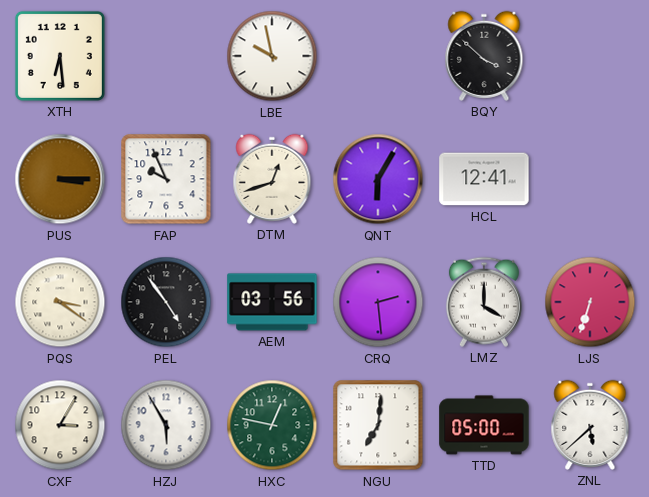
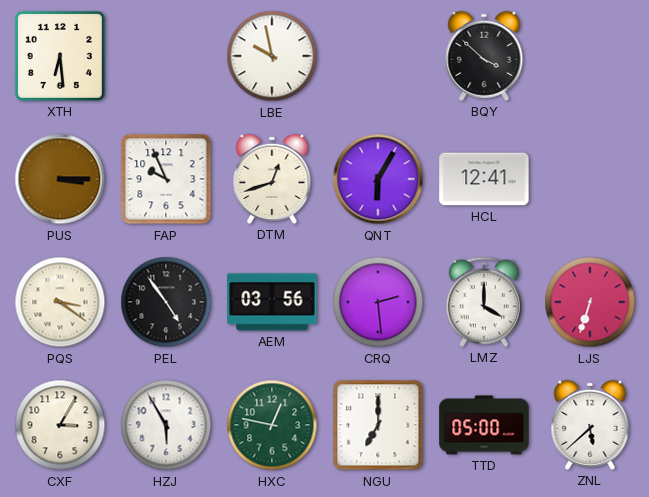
NGU: 7:01 -> 7:00 (378, 425)
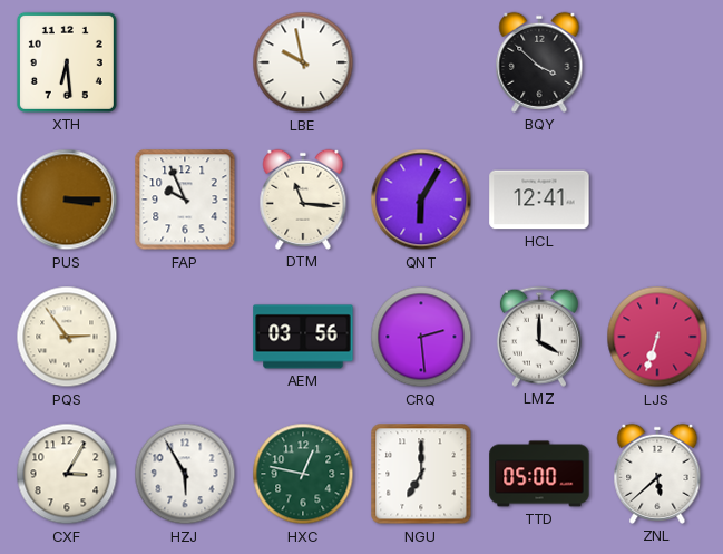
DTM: 12:42 -> 11:16 (303, 200)
PQS: 3:21 -> 2:54 (67, 337)
PEL: 4:54 -> none (166, 302)
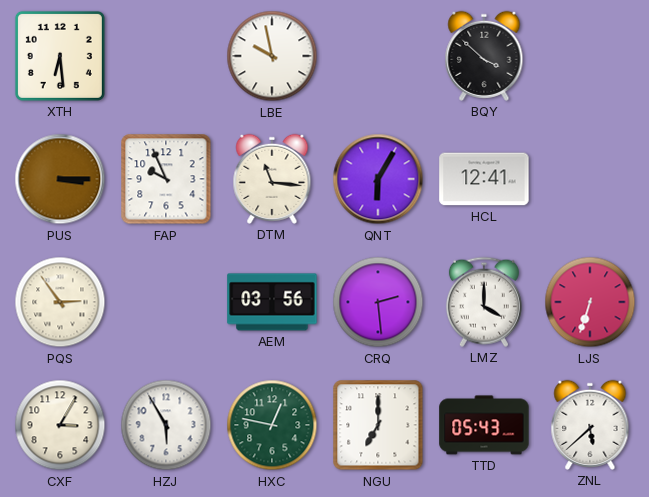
TTD: 05:00 -> 05:43 (484, 425)
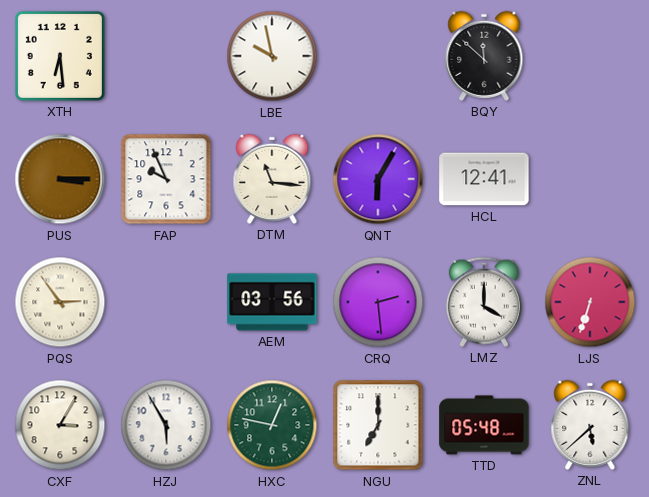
BQY: 3:52 -> 11:52 (484, 56)
TTD: 05:43 -> 05:48 (484, 425)
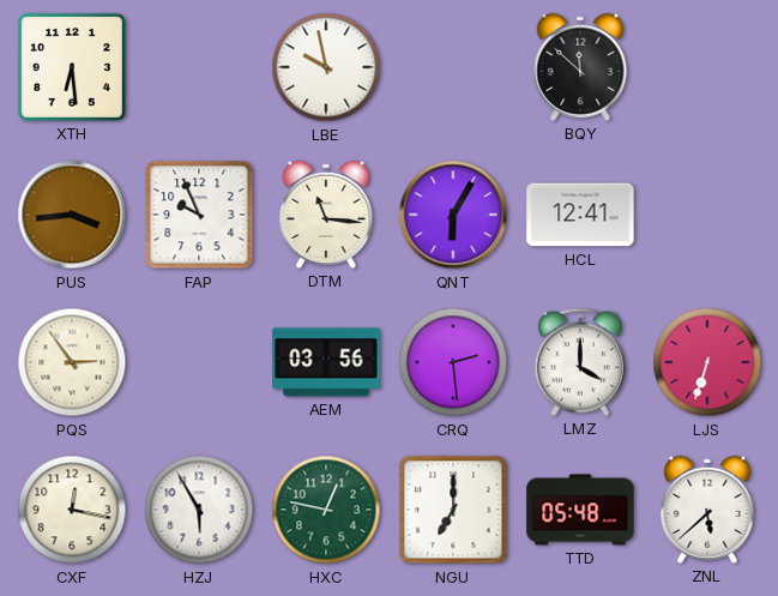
PUS: 3:15 -> 3:44 (72, 215)
CXF: 3:05 -> 12:17 (72, 510)
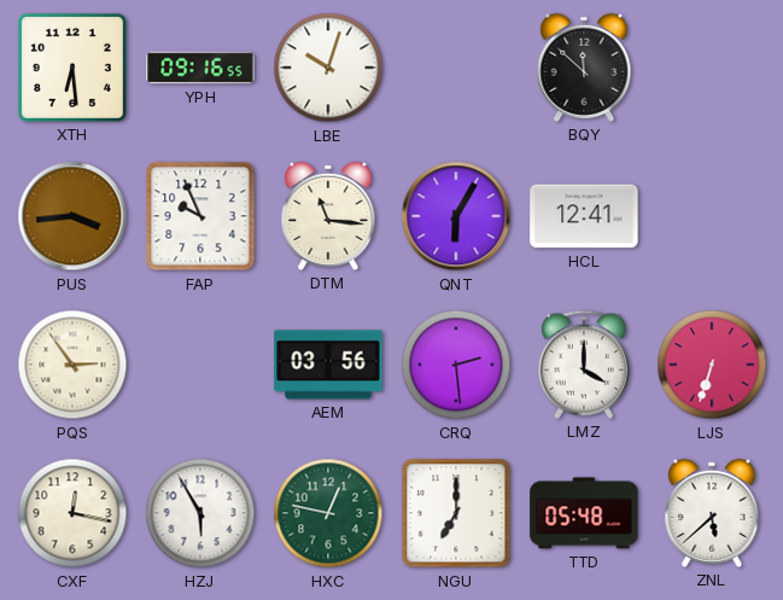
YPH: none -> 09:16 (200, 68)
LBE: 9:58 -> 10:03 (328, 68)
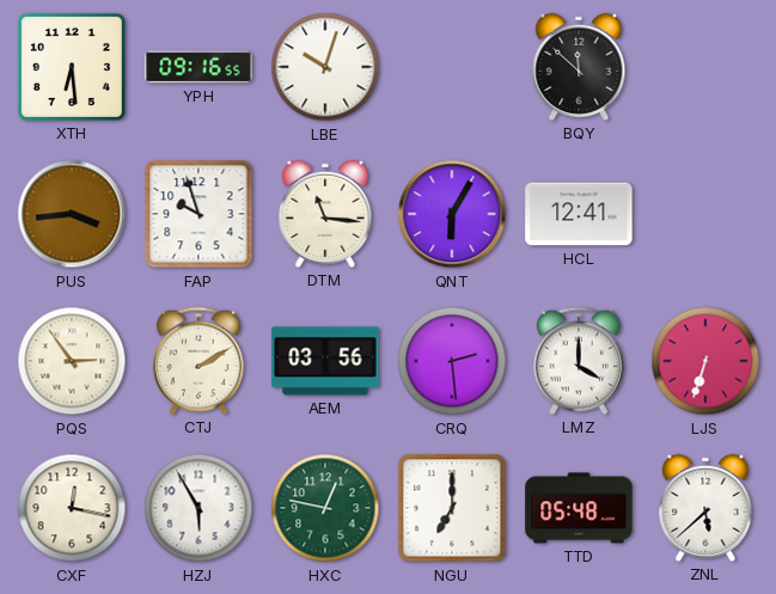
FAP: 9:56 -> 9:57 (198, 214)
CTJ: none -> 2:10 (198, 361)
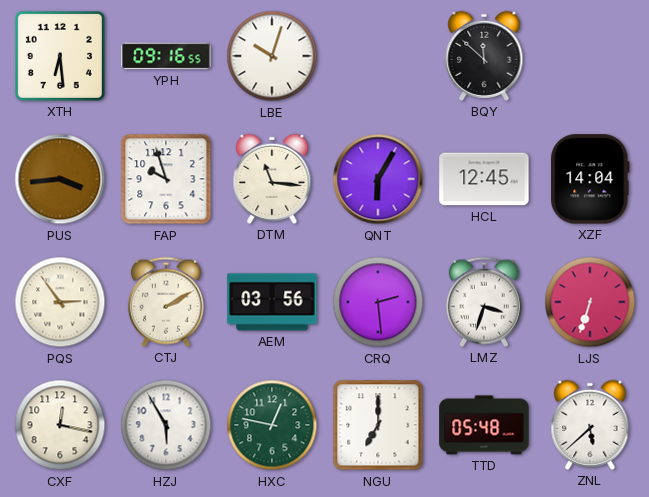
HCL: 12:41 -> 12:45 (484, 179)
XZF: none -> 14:04 (590, 179)
LMZ: 4:00 -> 3:33 (484, 302)
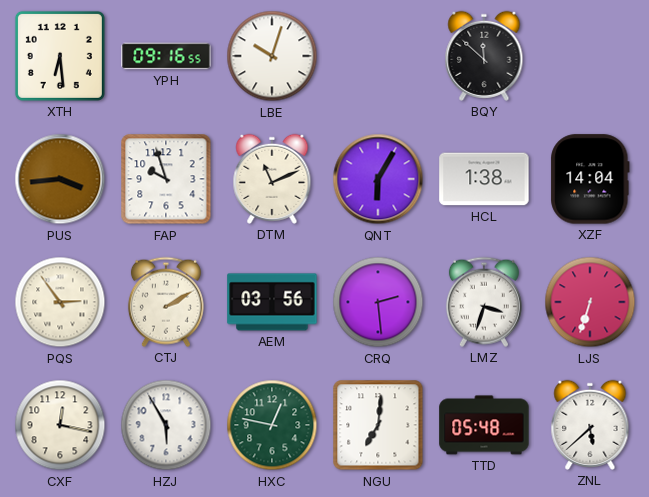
DTM: 11:16 -> 11:11 (272, 179)
HCL: 12:45 -> 1:38 (484, 179)
NGU: 7:00 -> 7:01 (378, 425)
